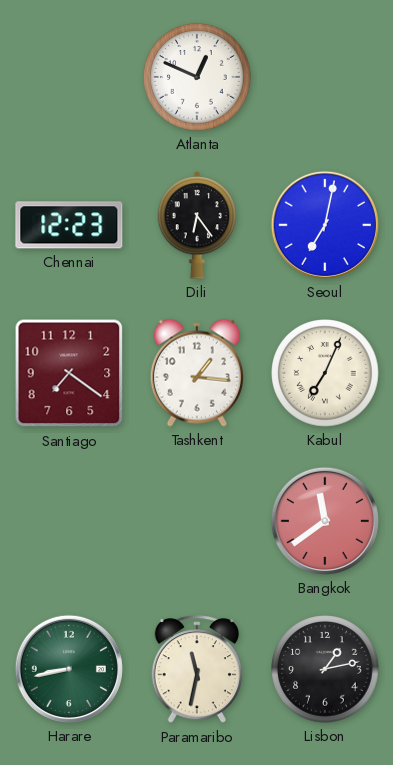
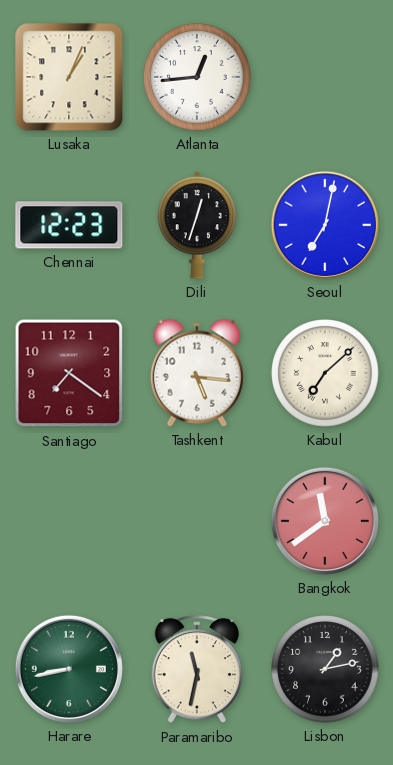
Lusaka: none -> 1:04 (69, 77)
Atlanta: 12:49 -> 12:44 (197, 77)
Dili: 6:24 -> 12:33 (197, 225)
Tashkent: 1:16 -> 5:16 (197, 373)
Kabul: 7:04 -> 7:08 (325, 373)
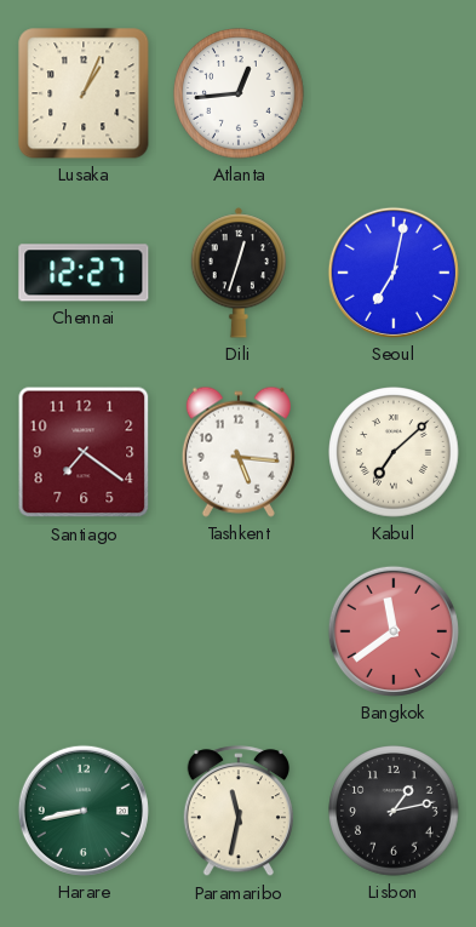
Chennai: 12:23 -> 12:27 (84, 273)
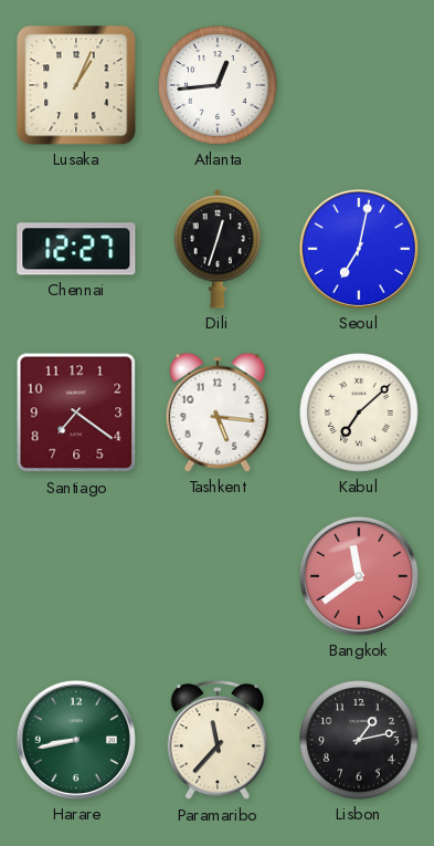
Paramaribo: 11:32 -> 11:37 (218, 741)
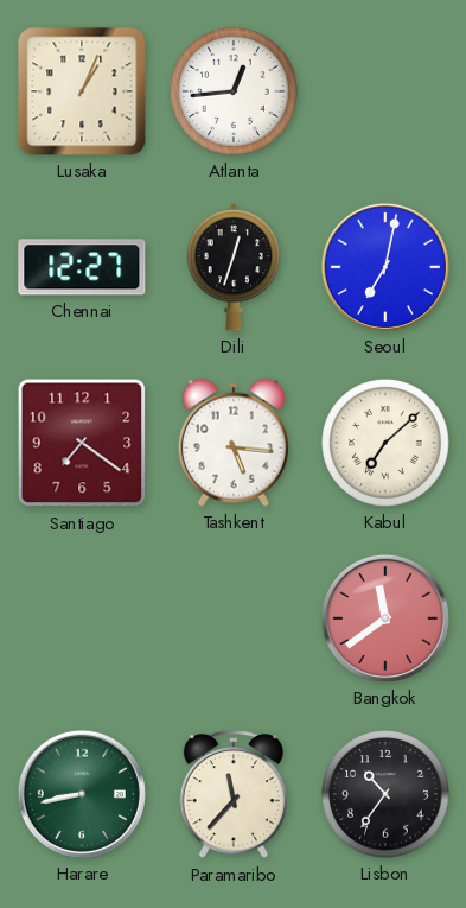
Lisbon: 1:13 -> 10:36 (385, 794)
